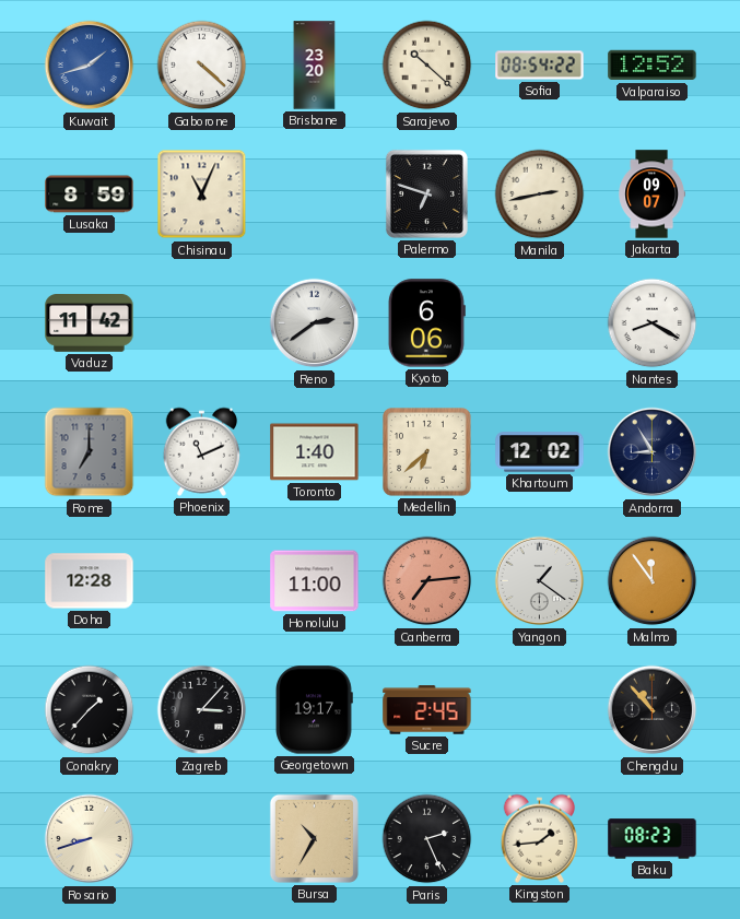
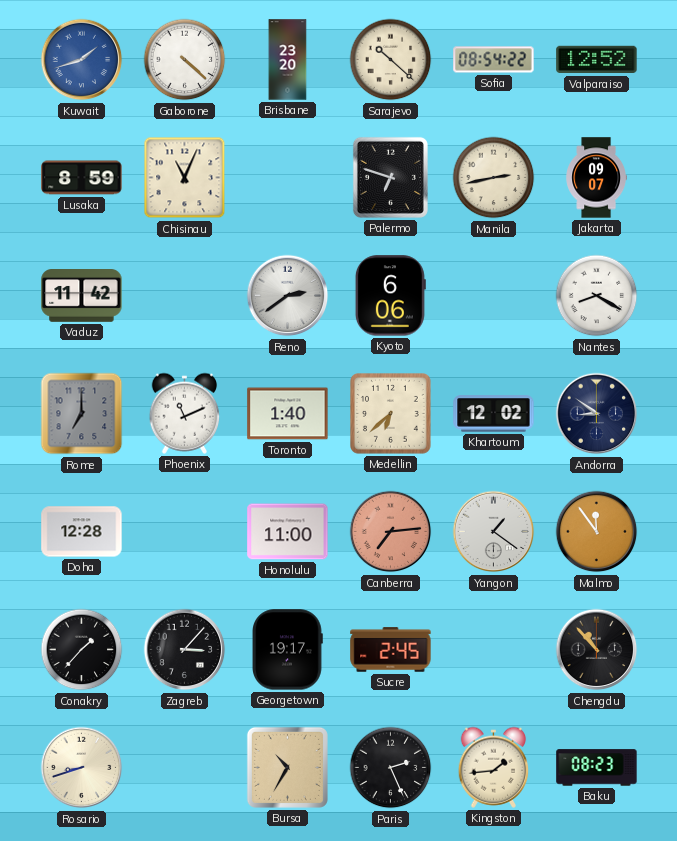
Andorra: 8:55 -> 8:51 (597, 414)
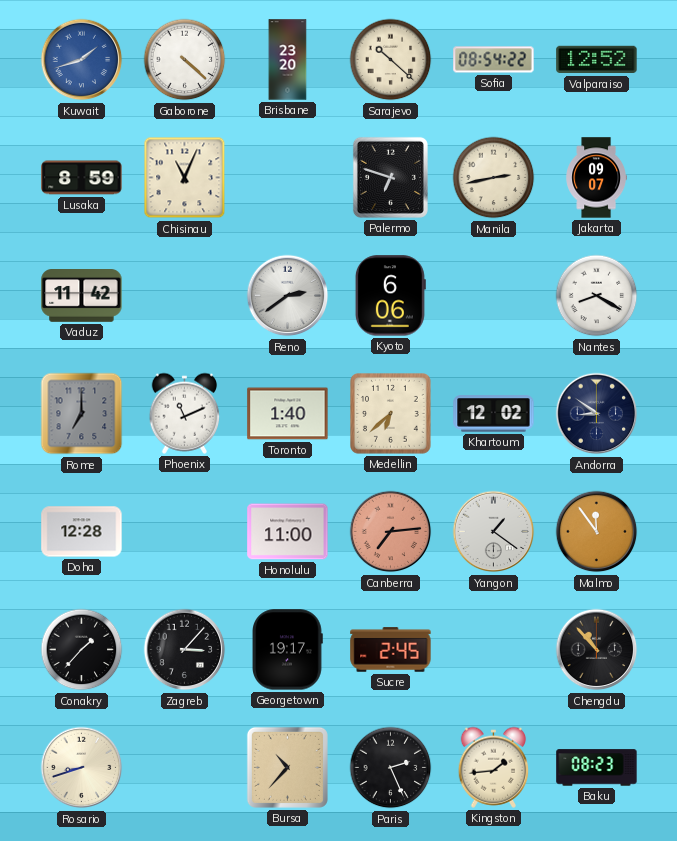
Bursa: 10:35 -> 10:37 (287, 767)
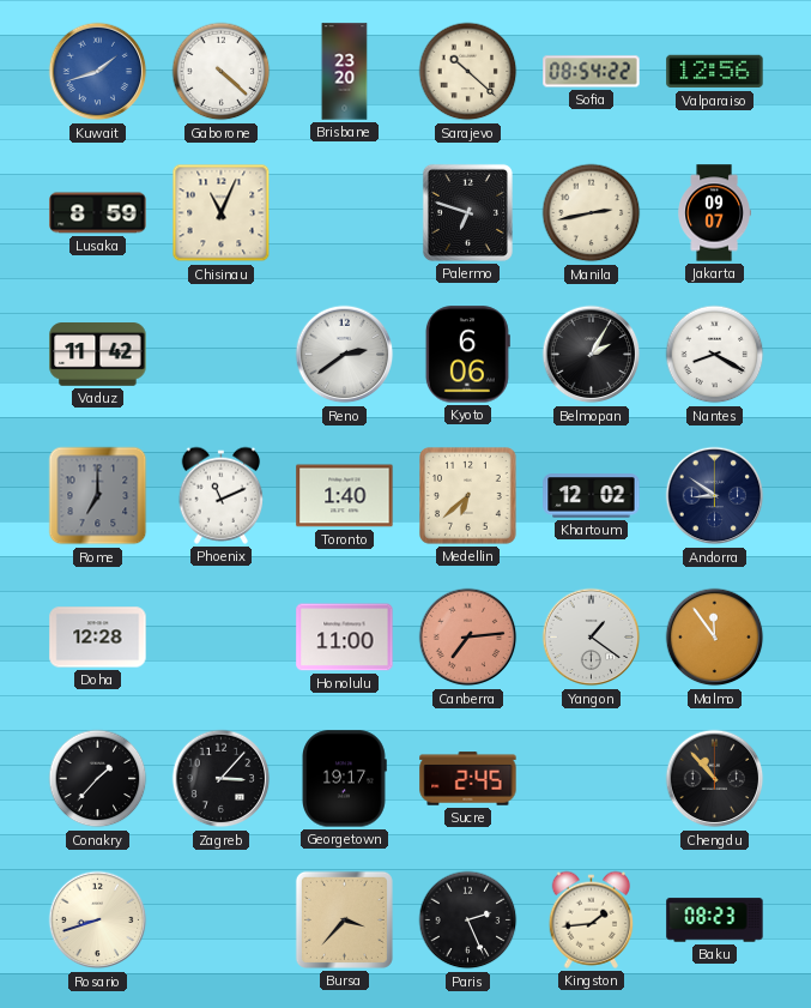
Valparaiso: 12:52 -> 12:56 (715, 72)
Belmopan: none -> 2:05 (592, 355)
Bursa: 10:37 -> 3:37 (344, 919)
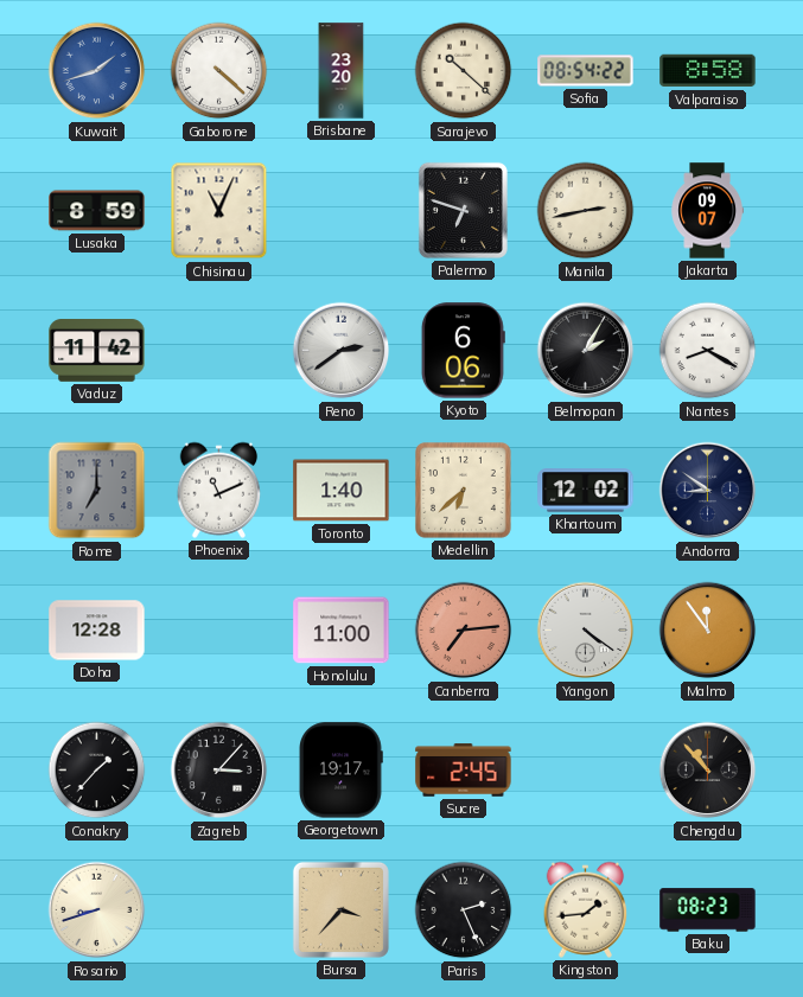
Valparaiso: 12:56 -> 8:58 (708, 71)
Yangon: 1:21 -> 4:21 (586, 631)
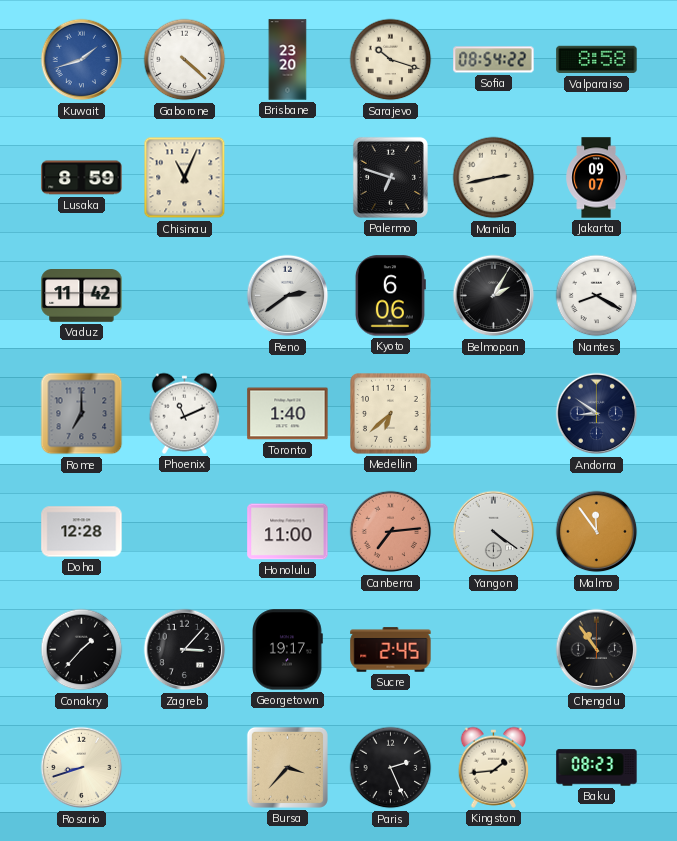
Sarajevo: 10:22 -> 10:18 (391, 60)
Khartoum: 12:02 -> none (586, 491)
Chengdu: 10:53 -> 10:54 (597, 650)
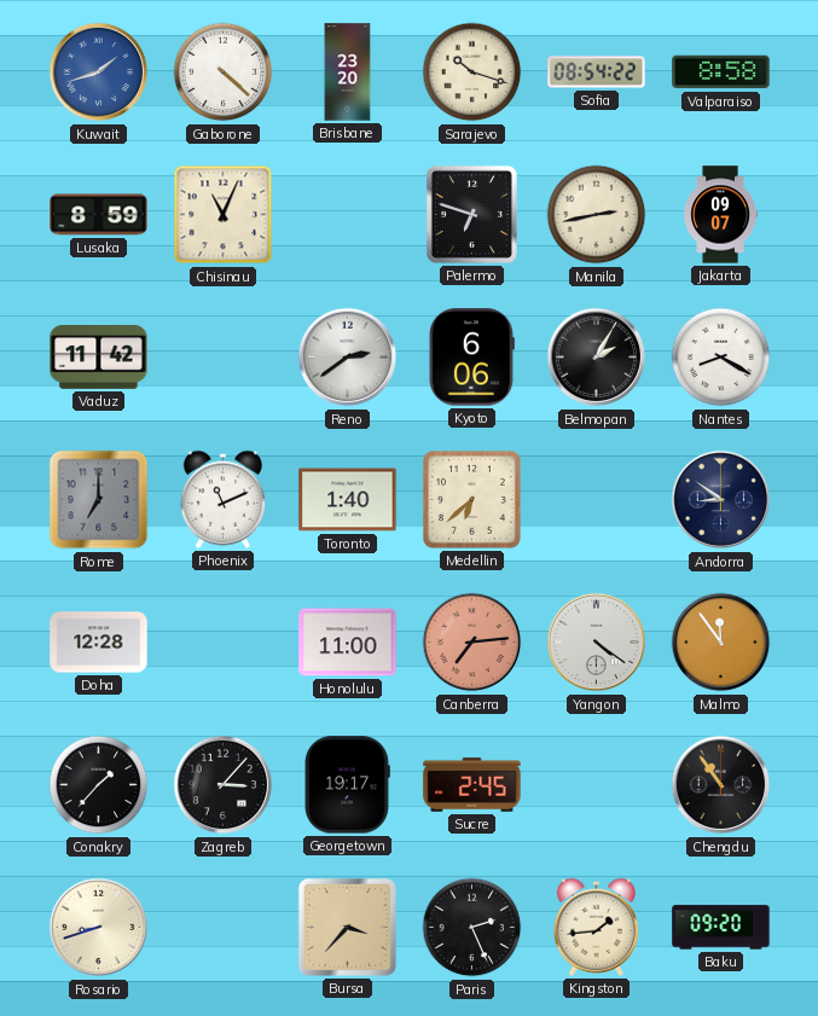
Baku: 08:23 -> 09:20 (721, 928)
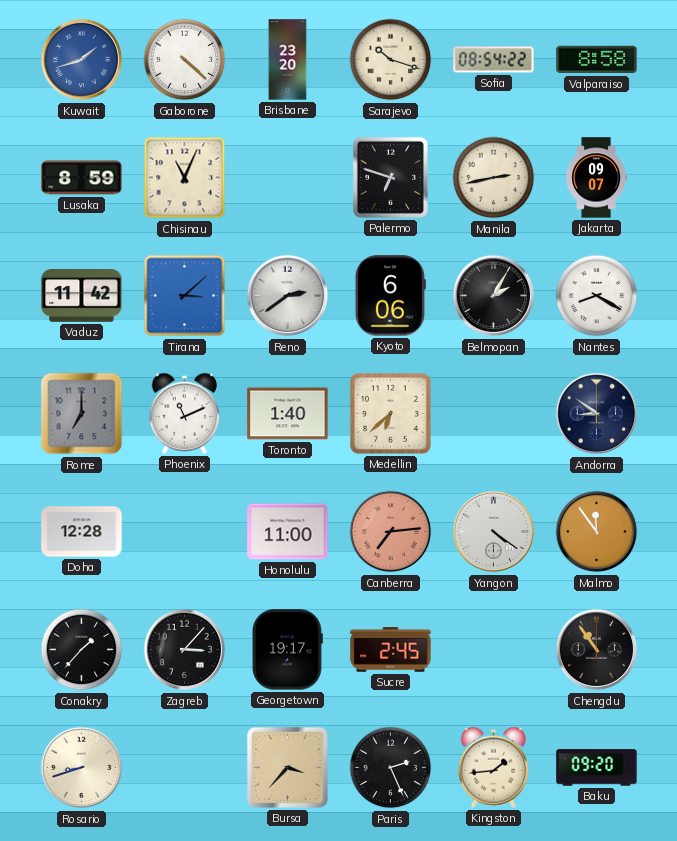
Tirana: none -> 3:08 (185, 296)
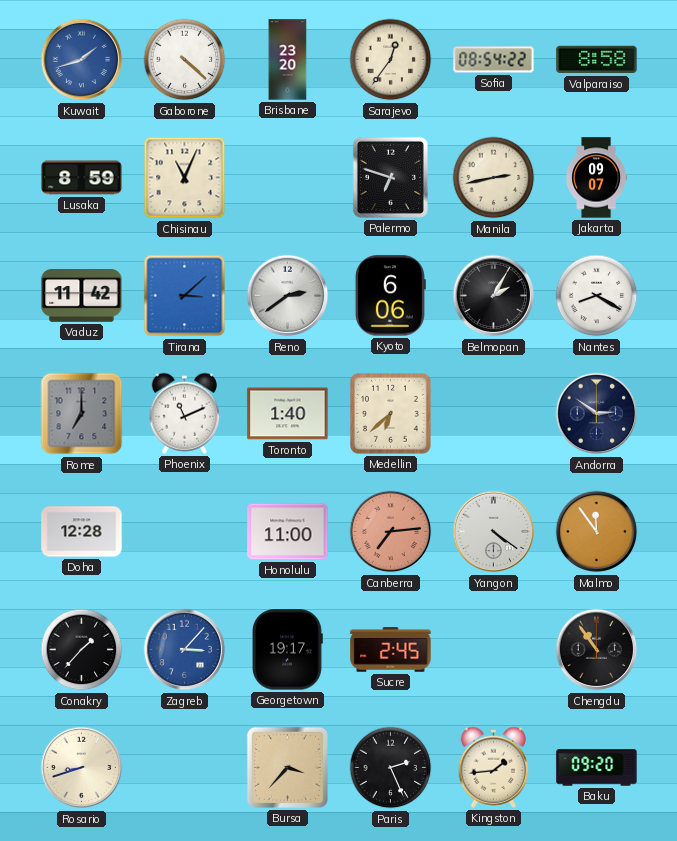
Sarajevo: 10:18 -> 12:36 (391, 60)
Andorra: 8:51 -> 2:51 (597, 414)
Zagreb dial: black -> blue (185, 650)
